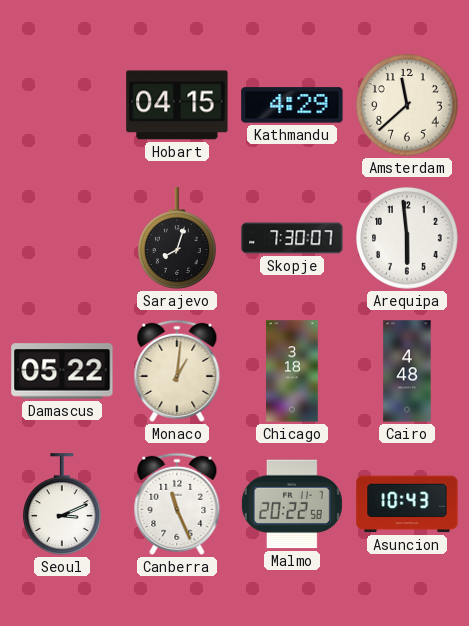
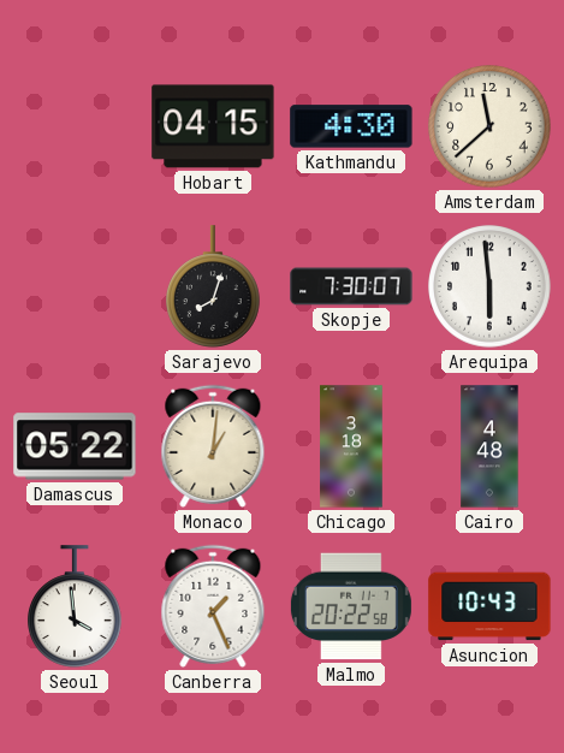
Kathmandu: 4:29 -> 4:30 (351, 126)
Seoul: 3:11 -> 3:59 (76, 606)
Canberra: 11:26 -> 1:26 (213, 606)
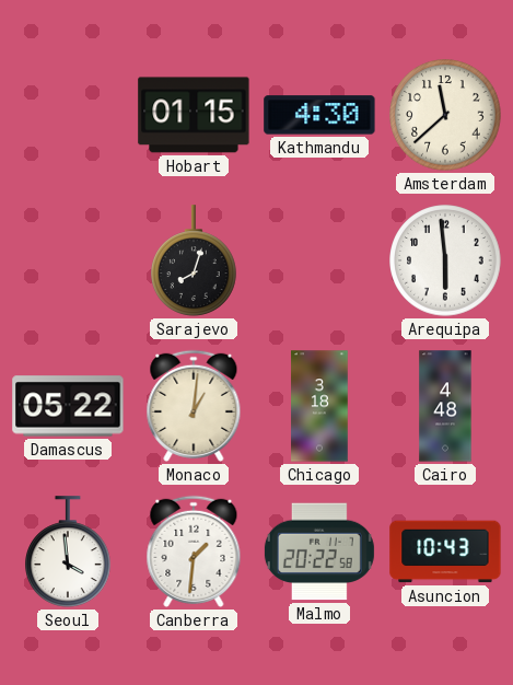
Hobart: 04:15 -> 01:15 (194, 115)
Skopje: 7:30 -> none (351, 286)
Canberra: 1:26 -> 1:31 (194, 552)
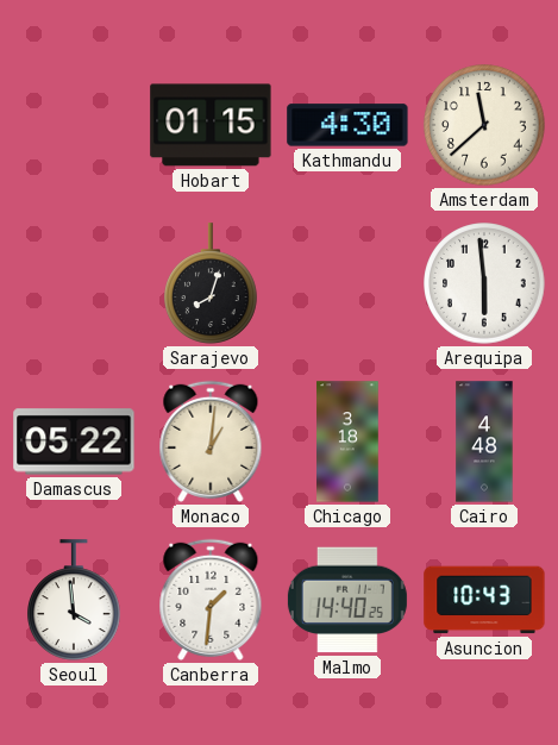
Malmo: 20:22 -> 14:40 (347, 600)
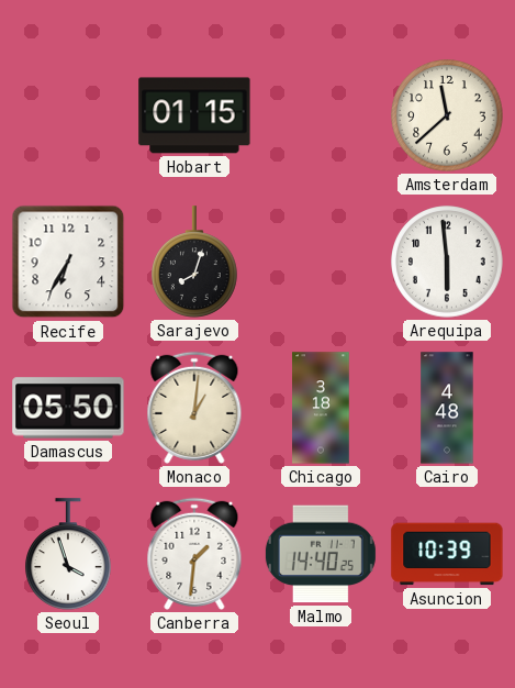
Kathmandu: 4:30 -> none (347, 125)
Recife: none -> 6:35 (68, 262)
Damascus: 05:22 -> 05:50 (68, 408)
Seoul: 3:59 -> 3:57 (69, 554)
Asuncion: 10:43 -> 10:39 (447, 554)
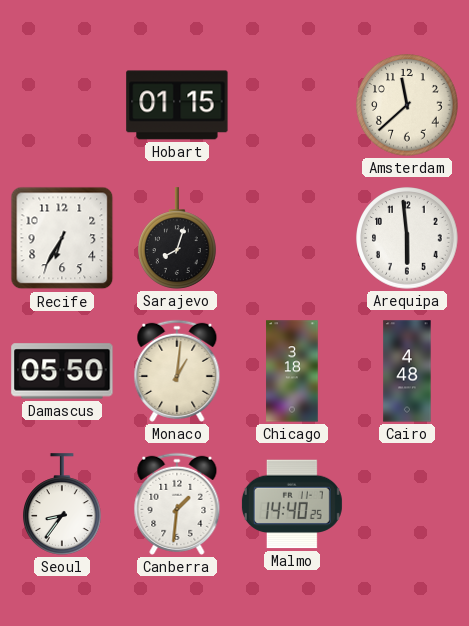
Seoul: 3:57 -> 8:36 (63, 504)
Asuncion: 10:39 -> none (447, 554)
